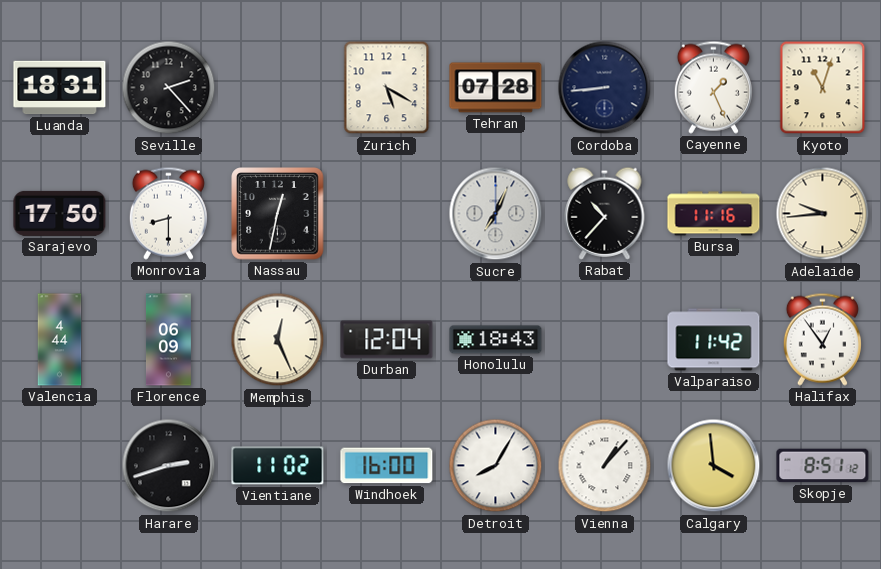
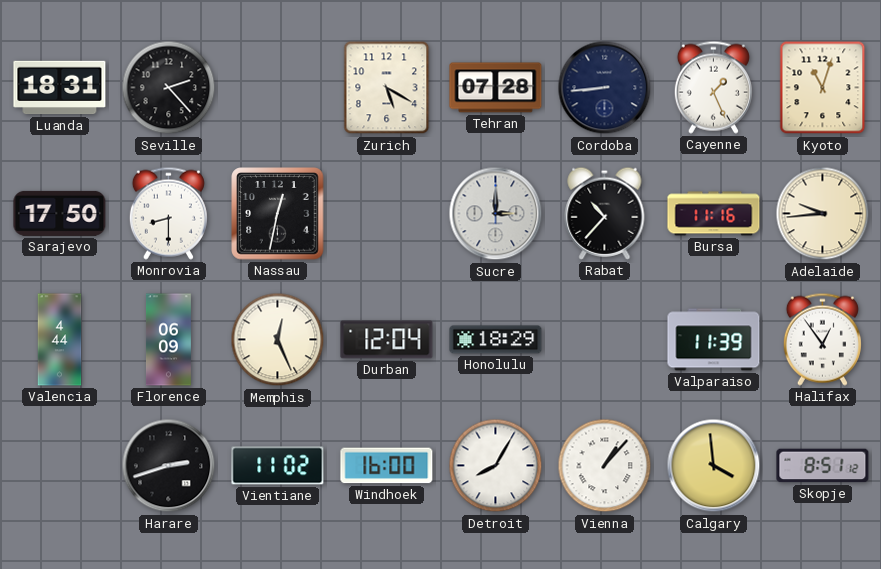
Sucre: 7:04 -> 3:00 (496, 214)
Honolulu: 18:43 -> 18:29 (496, 340)
Valparaiso: 11:42 -> 11:39 (714, 340)
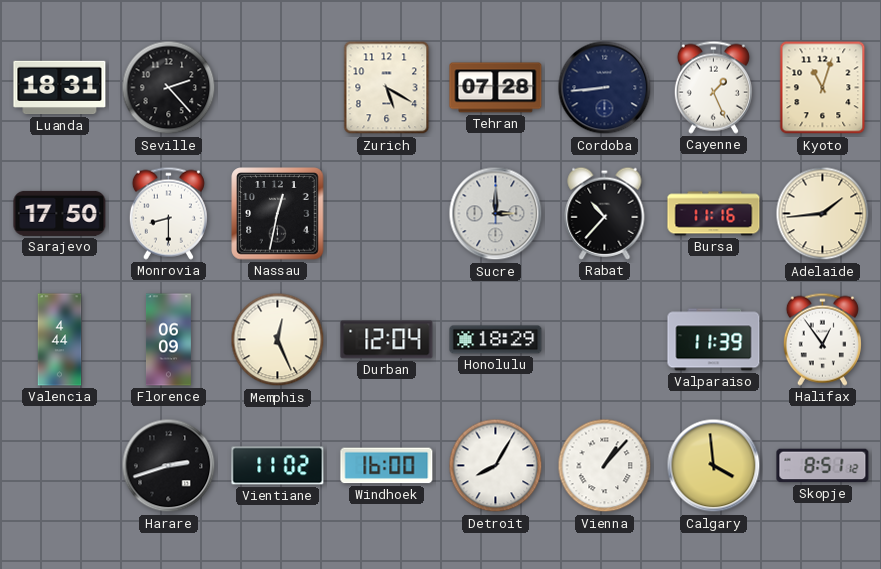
Adelaide: 9:44 -> 1:44 (823, 214)
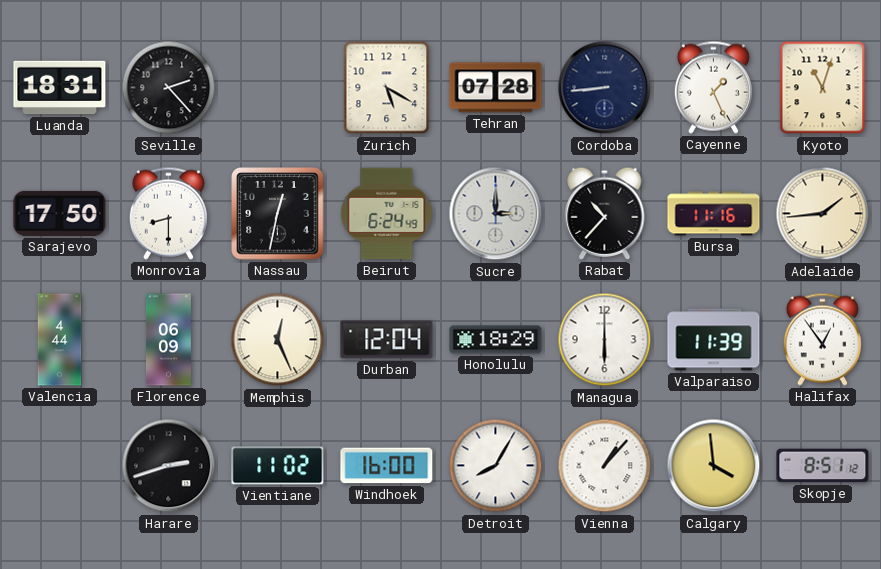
Beirut: none -> 6:24 (387, 214)
Managua: none -> 6:00 (605, 340)
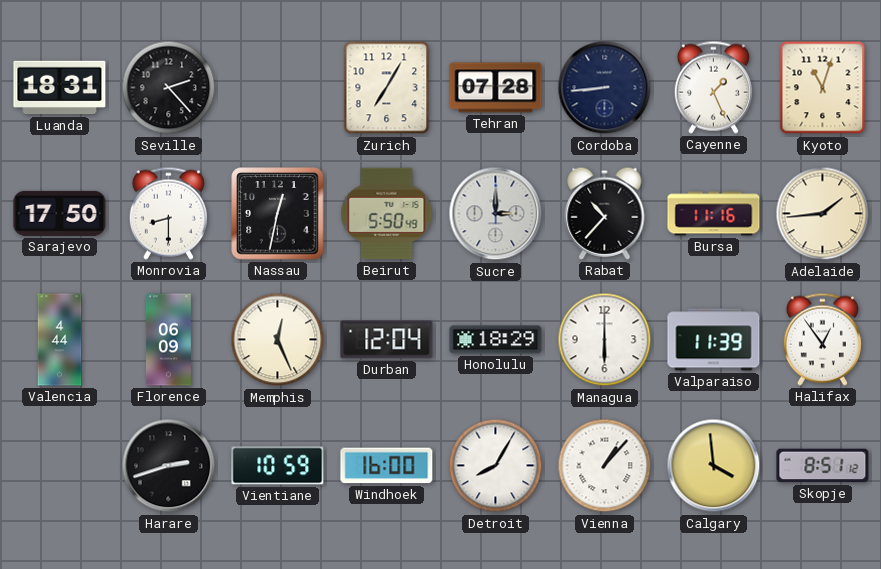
Zurich: 5:20 -> 7:05 (387, 88)
Beirut: 6:24 -> 5:50 (387, 214)
Vientiane: 11:02 -> 10:59 (278, 466)
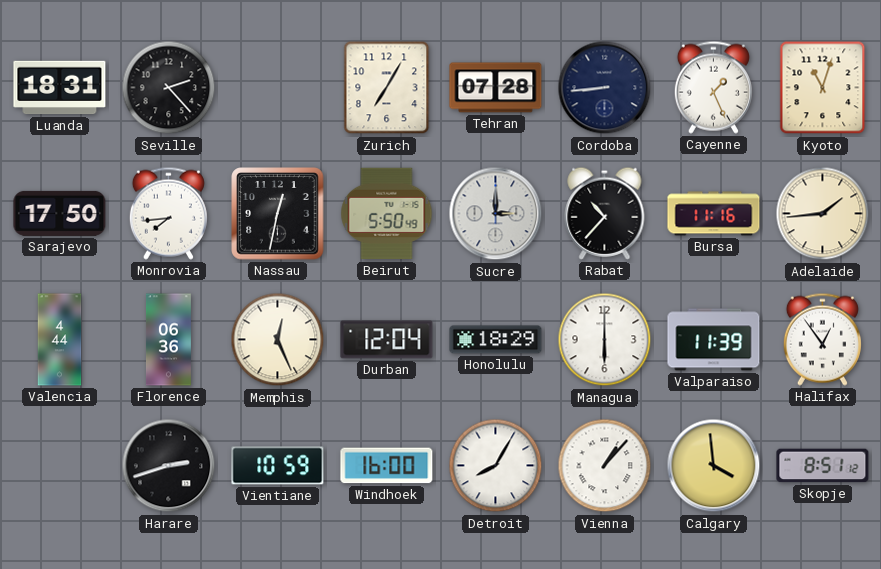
Monrovia: 8:30 -> 7:44 (168, 213)
Florence: 06:09 -> 06:36 (168, 340)
